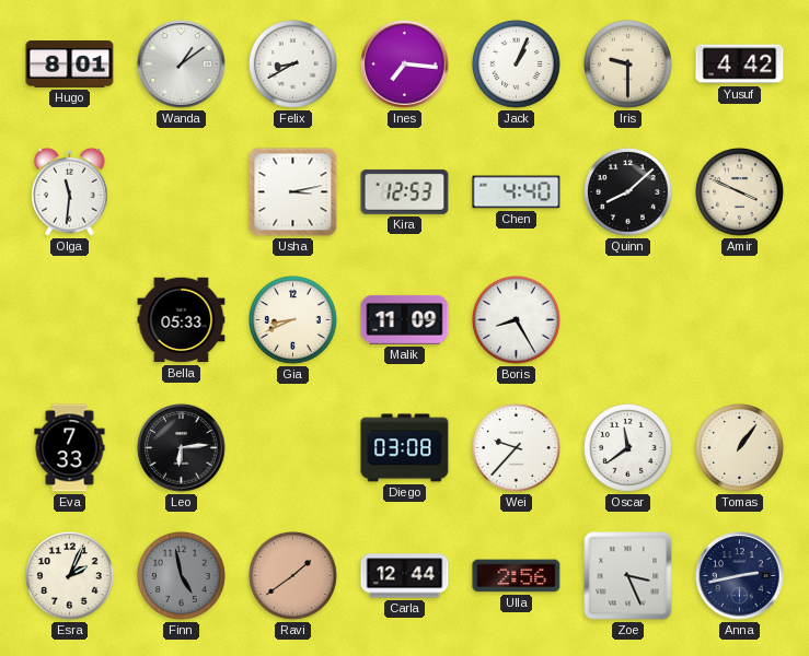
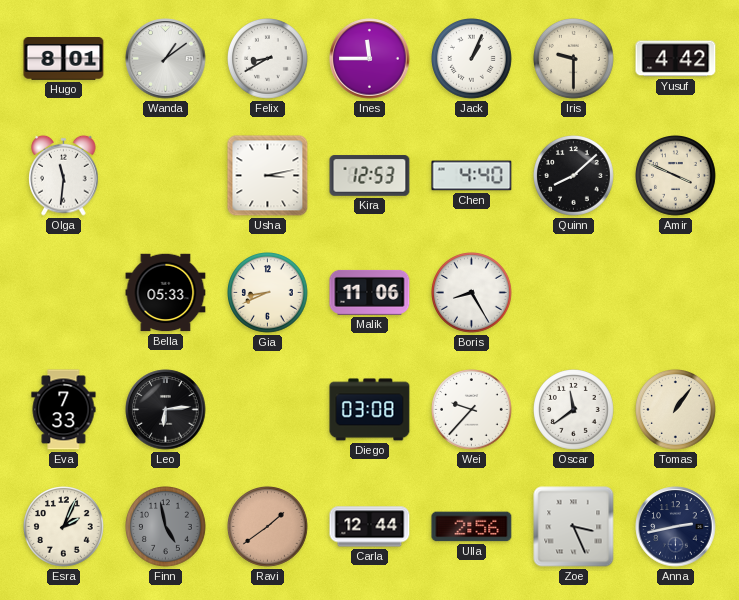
Ines: 7:16 -> 11:45 (370, 59)
Malik: 11:09 -> 11:06 (370, 292)
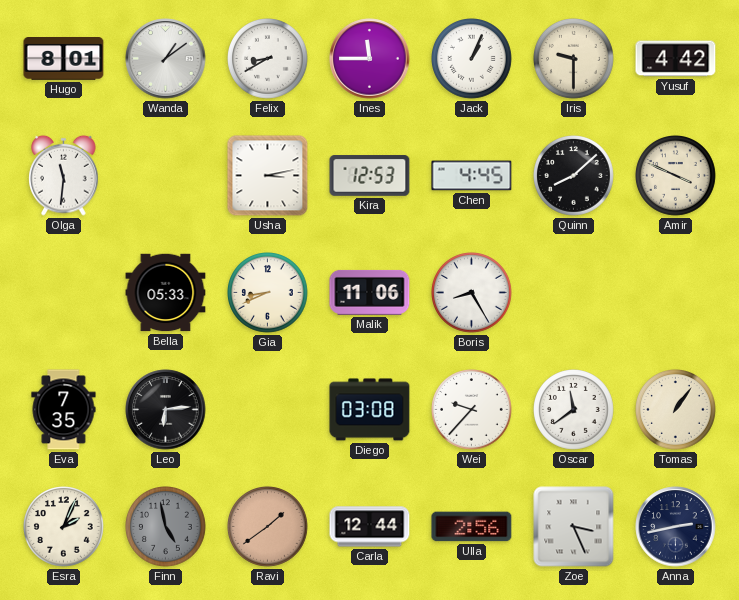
Chen: 4:40 -> 4:45 (472, 176)
Eva: 7:33 -> 7:35 (64, 410)
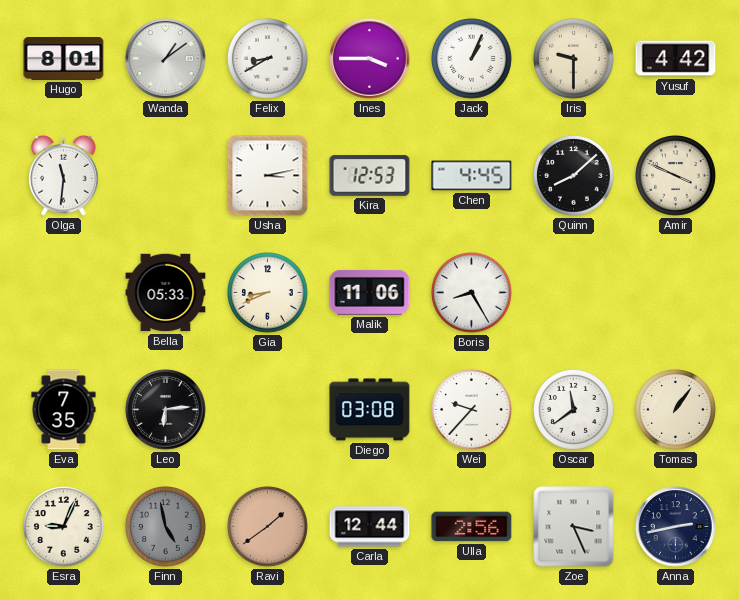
Ines: 11:45 -> 3:45 (370, 59)
Esra: 2:04 -> 9:04 (64, 527)
